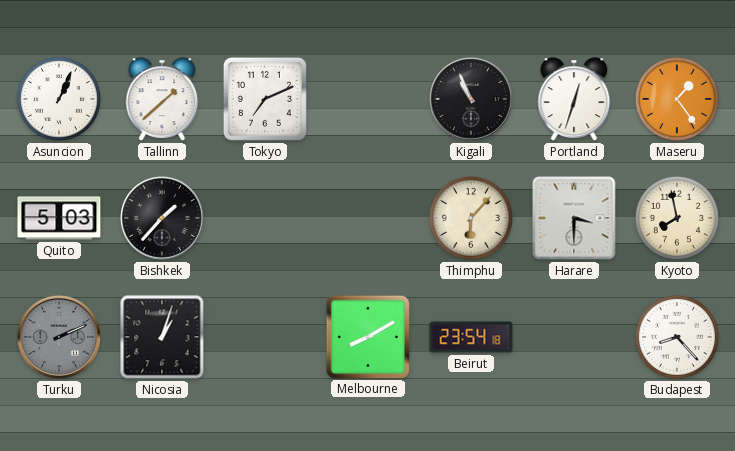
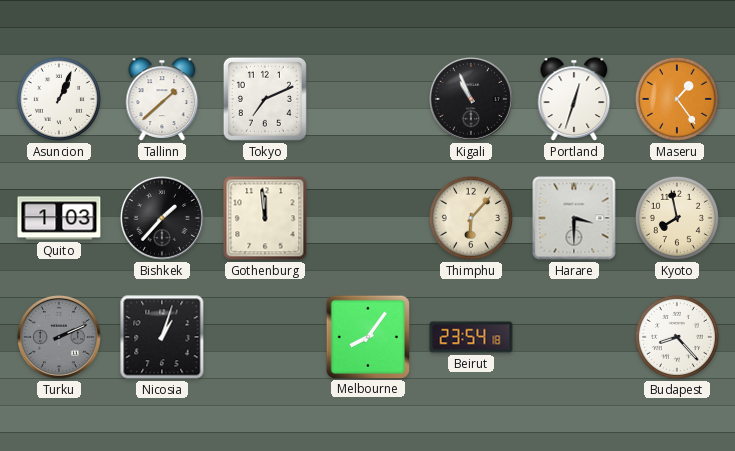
Quito: 5:03 -> 1:03 (59, 218)
Gothenburg: none -> 11:59 (265, 218)
Melbourne: 8:10 -> 8:06 (367, 336)
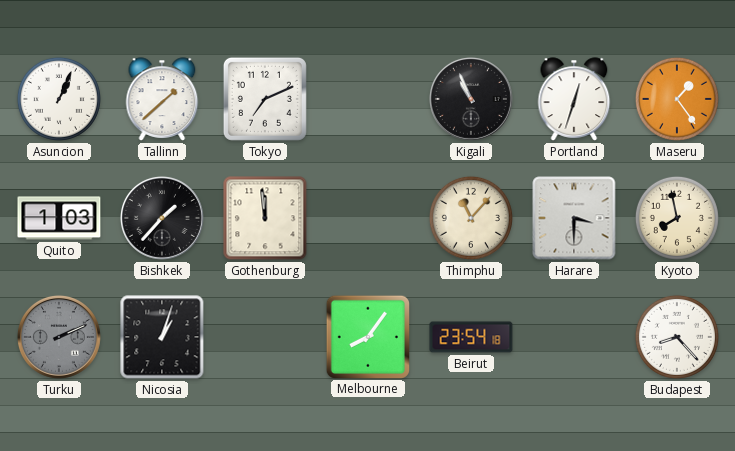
Thimphu: 6:07 -> 11:07 (471, 218)
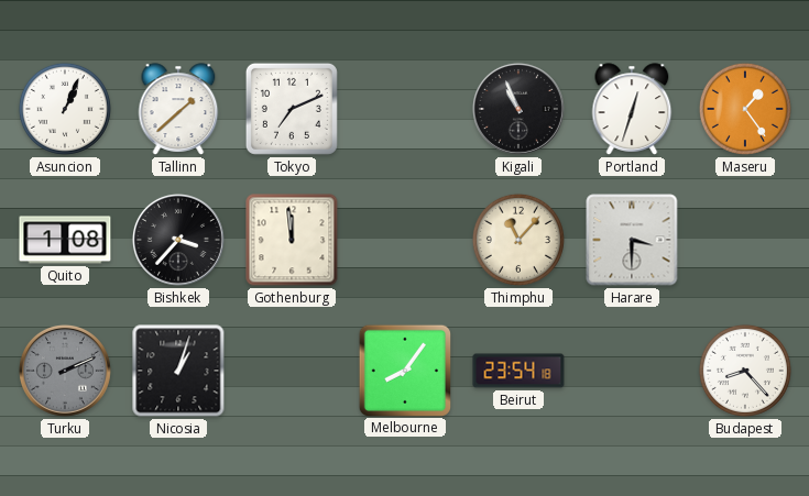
Quito: 1:03 -> 1:08 (65, 240)
Bishkek: 1:37 -> 3:37 (178, 240)
Kyoto: 7:58 -> none (677, 218)
